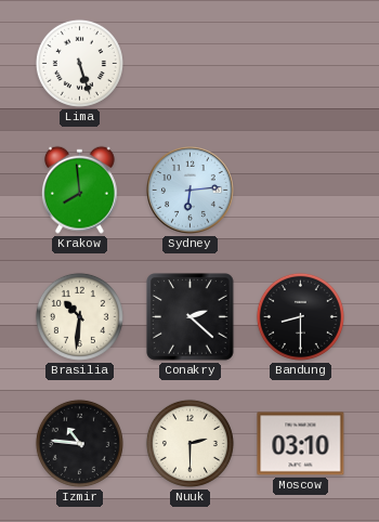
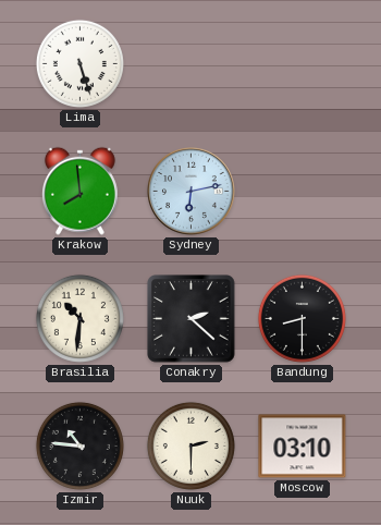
Sydney: 6:14 -> 6:13 (192, 192)
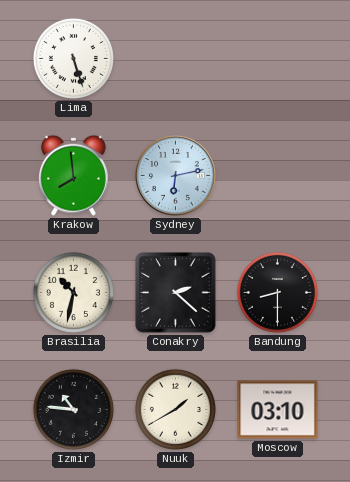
Brasilia: 10:31 -> 10:32 (73, 292)
Nuuk: 2:30 -> 1:40 (175, 409)
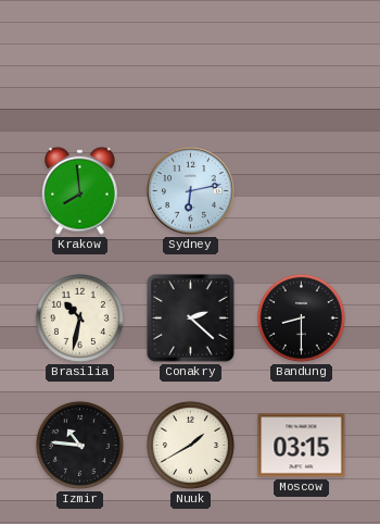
Lima: 5:27 -> none (73, 58)
Moscow: 03:10 -> 03:15 (302, 446)
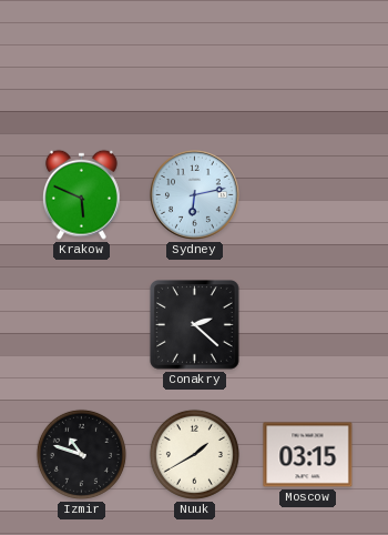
Krakow: 7:59 -> 5:49 (81, 194)
Brasilia: 10:32 -> none (79, 317)
Bandung: 8:30 -> none (301, 317)
Izmir: 10:46 -> 10:48 (81, 454)
